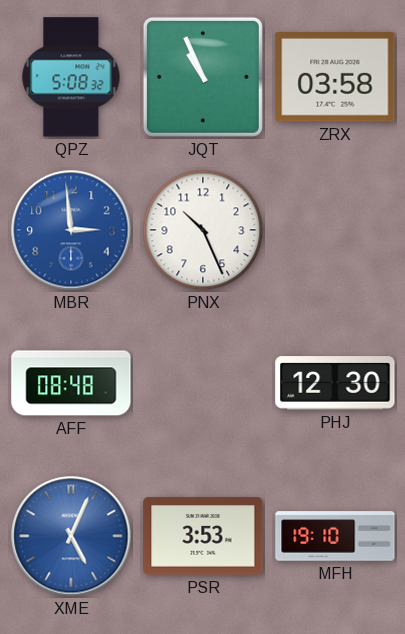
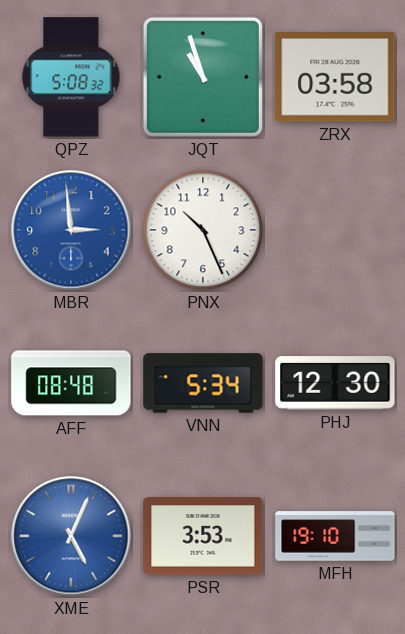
JQT: 10:56 -> 10:57 (203, 77)
VNN: none -> 5:34 (203, 383)
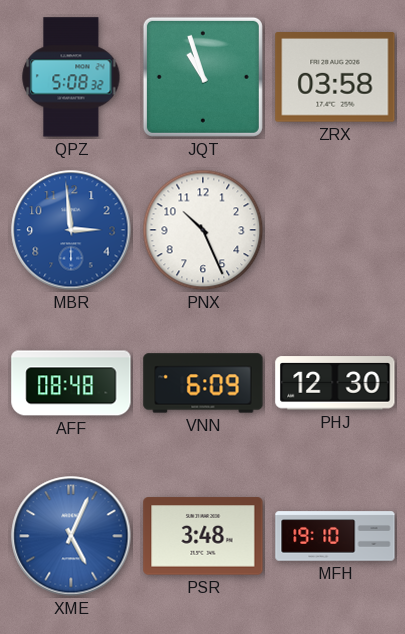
VNN: 5:34 -> 6:09 (203, 383)
PSR: 3:53 -> 3:48 (203, 536)
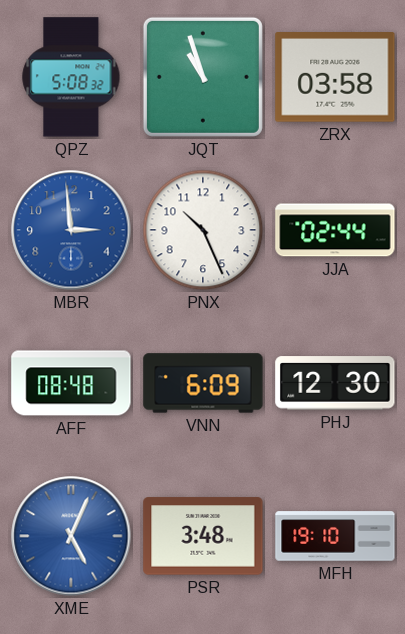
JJA: none -> 02:44 (335, 230)
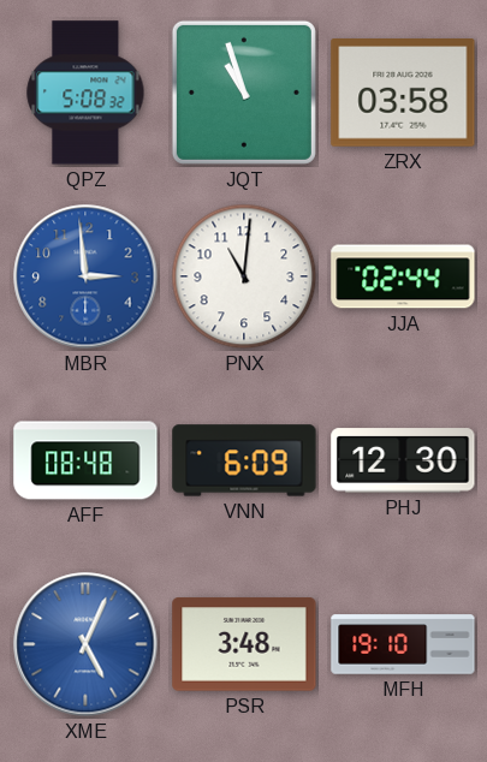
PNX: 10:26 -> 11:01 (244, 276)
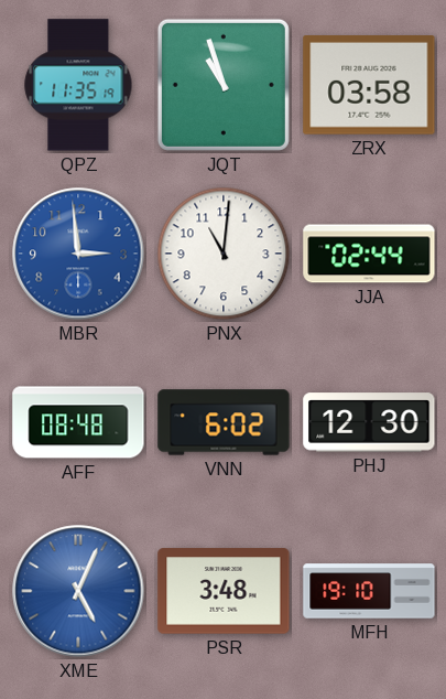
QPZ: 5:08 -> 11:35 (78, 85)
VNN: 6:09 -> 6:02 (224, 422)
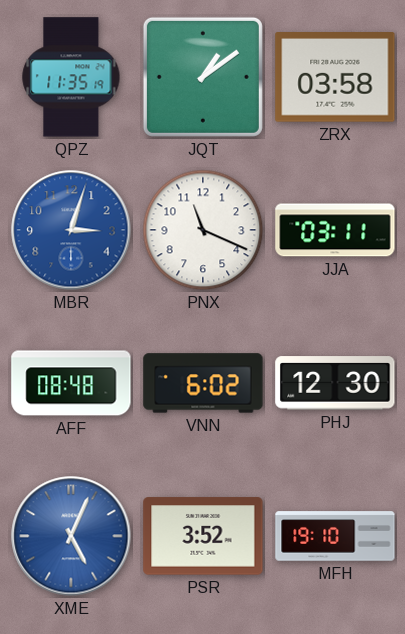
JQT: 10:57 -> 1:09 (203, 77)
MBR: 2:59 -> 3:03 (71, 230)
PNX: 11:01 -> 11:19 (203, 230)
JJA: 02:44 -> 03:11 (335, 230)
PSR: 3:48 -> 3:52 (203, 536)
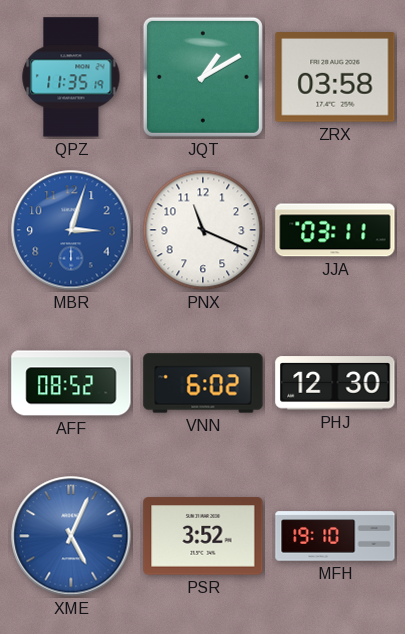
JQT: 1:09 -> 1:10 (203, 77)
AFF: 08:48 -> 08:52 (71, 383)
